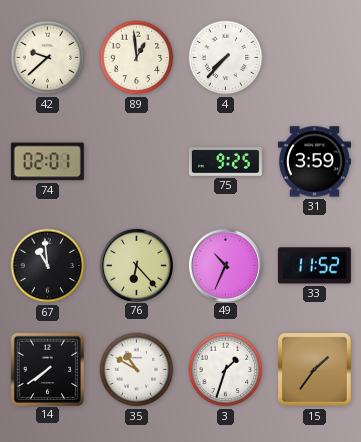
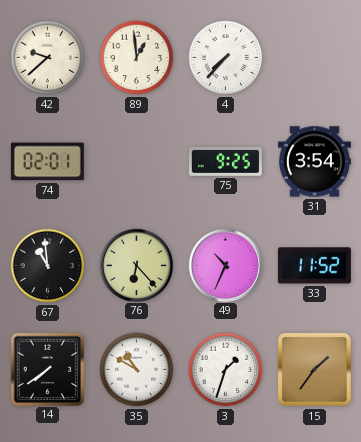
31: 3:59 -> 3:54 (314, 162)
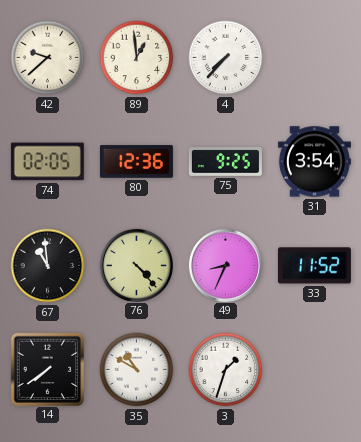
74: 02:01 -> 02:05 (47, 162)
80: none -> 12:36 (136, 162)
76: 6:23 -> 4:23 (136, 265)
49: 10:34 -> 8:34 (225, 265)
15: 1:36 -> none (314, 369)
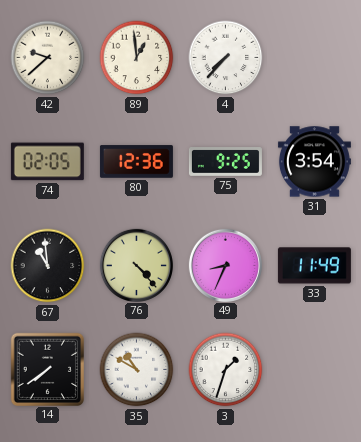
33: 11:52 -> 11:49 (314, 266)
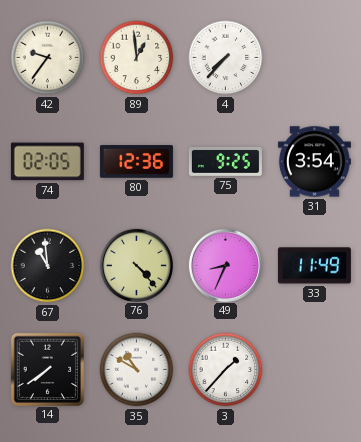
42: 9:38 -> 9:36 (48, 58)
3: 1:33 -> 1:37 (226, 370)
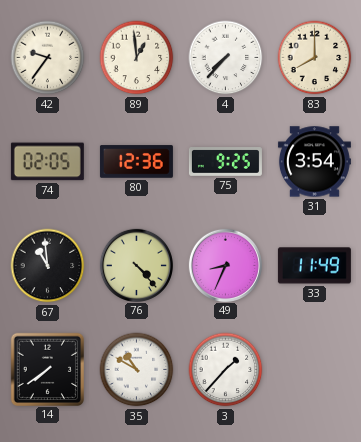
83: none -> 8:00 (315, 58)
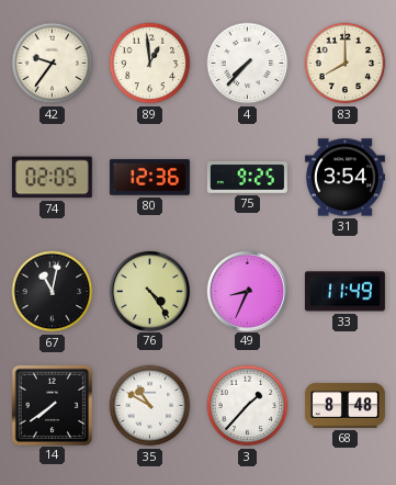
67: 10:59 -> 11:02 (53, 292)
76: 4:23 -> 4:24 (149, 291)
68: none -> 8:48 (344, 406)
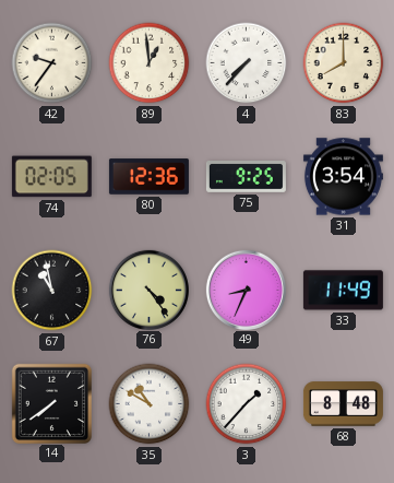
67: 11:02 -> 10:58 (52, 291)
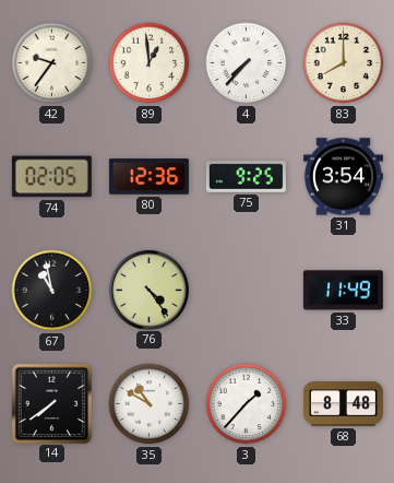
49: 8:34 -> none (246, 290)
